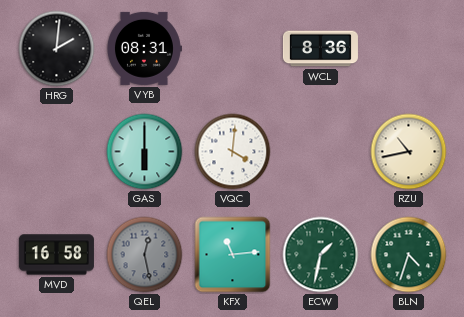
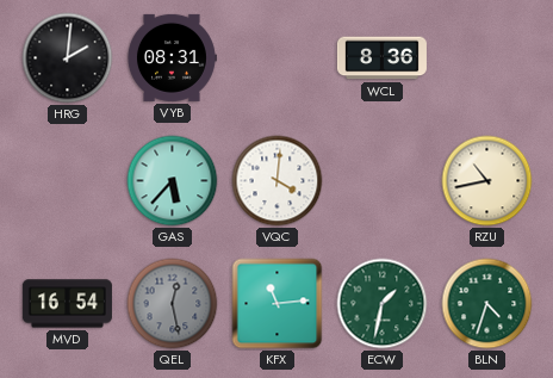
GAS: 6:00 -> 5:37 (173, 181)
MVD: 16:58 -> 16:54 (67, 304)
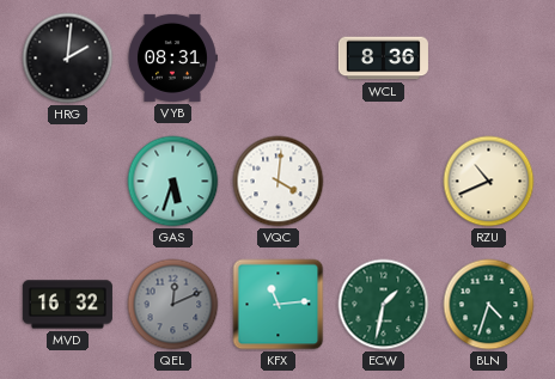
GAS: 5:37 -> 5:33 (173, 182)
RZU: 10:43 -> 10:41 (489, 182)
MVD: 16:54 -> 16:32 (67, 305)
QEL: 12:28 -> 12:11 (173, 305)
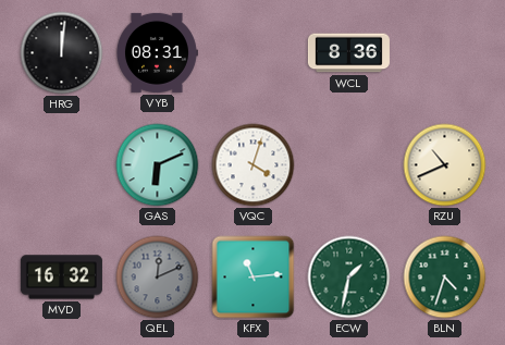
HRG: 2:01 -> 12:01 (62, 53)
GAS: 5:33 -> 6:11 (158, 165)
VQC: 4:01 -> 4:03 (254, 165)
